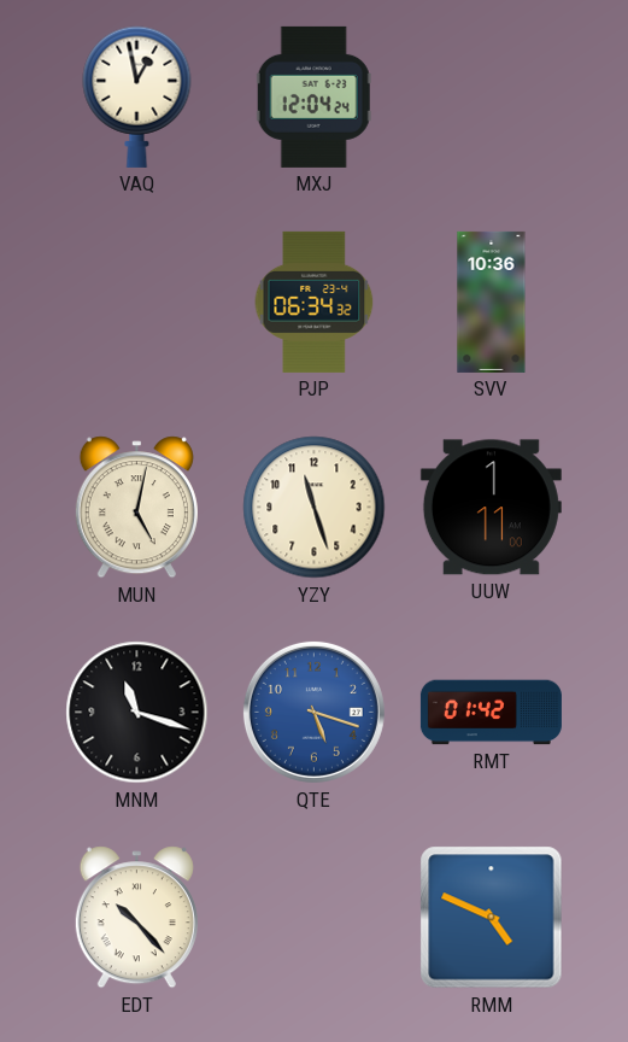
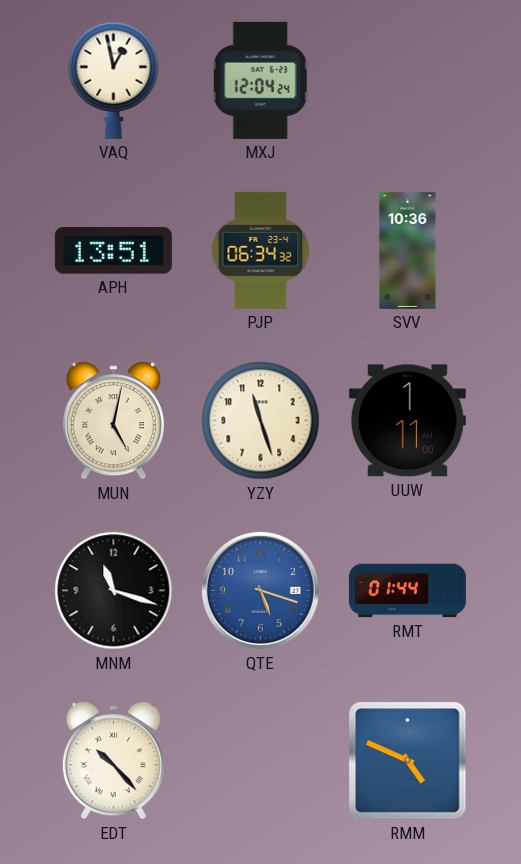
APH: none -> 13:51 (113, 251)
RMT: 01:42 -> 01:44 (407, 591)
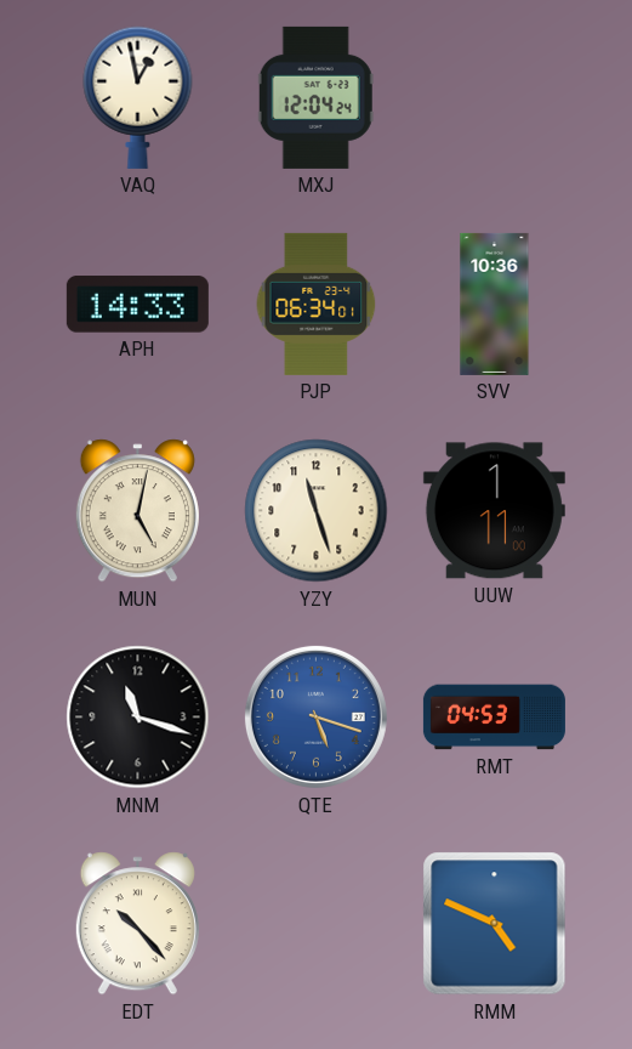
APH: 13:51 -> 14:33 (137, 305)
PJP: 06:34:32 -> 06:34:01 (317, 304)
RMT: 01:44 -> 04:53 (494, 718)
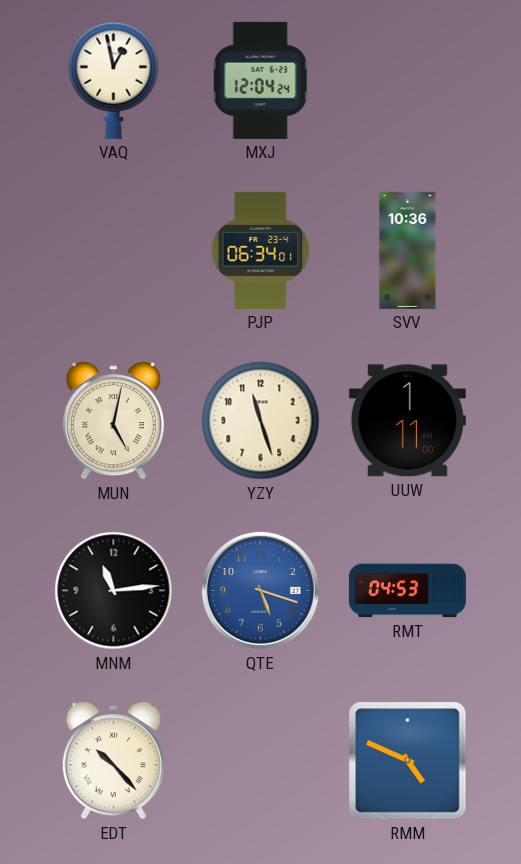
APH: 14:33 -> none (137, 305)
MNM: 11:18 -> 11:14 (114, 591)
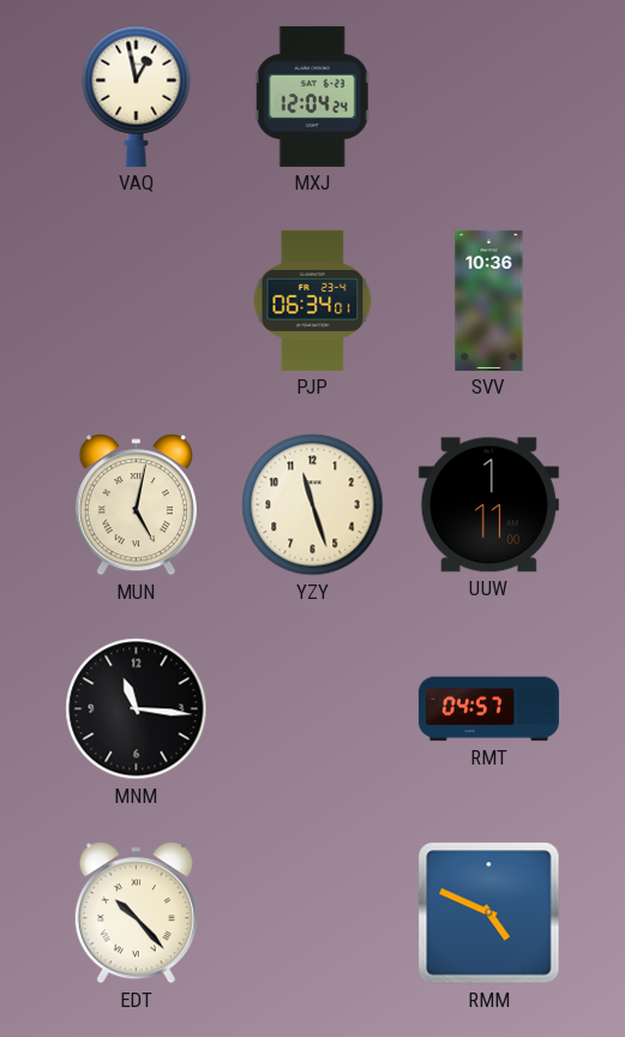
MNM: 11:14 -> 11:16 (137, 709)
QTE: 5:18 -> none (260, 590)
RMT: 04:53 -> 04:57 (488, 709)
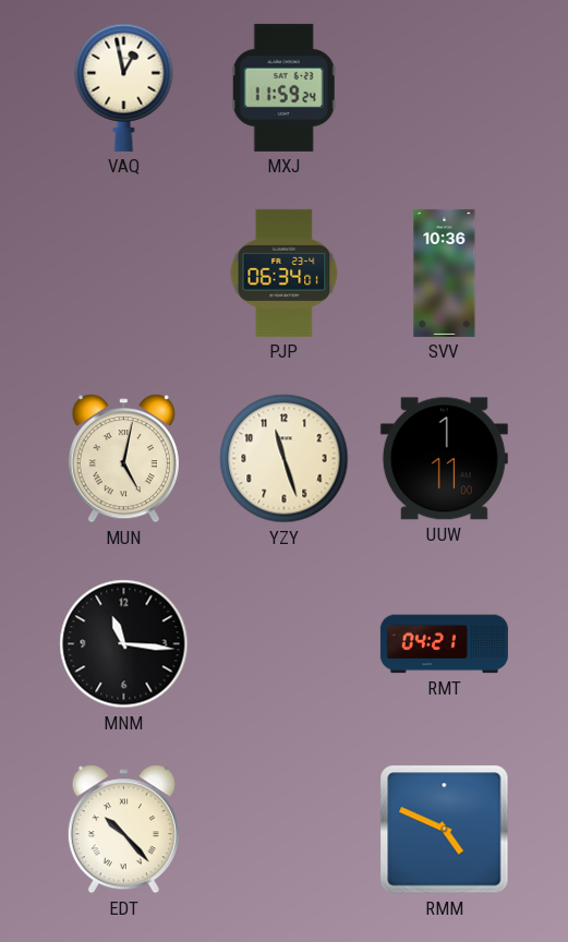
MXJ: 12:04 -> 11:59 (283, 87)
RMT: 04:57 -> 04:21 (444, 644)
